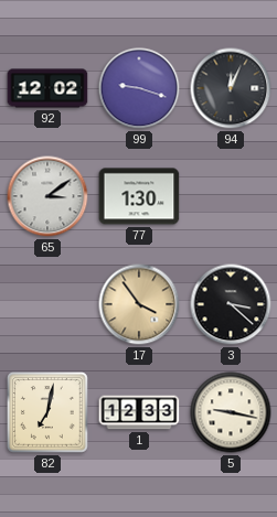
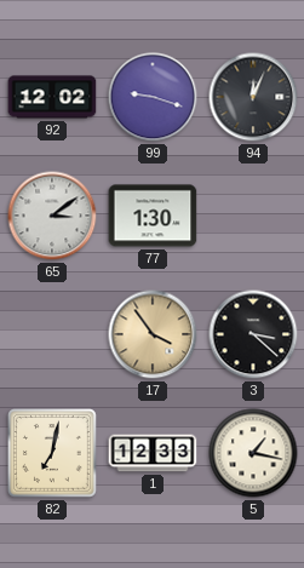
5: 9:17 -> 1:17 (253, 453)
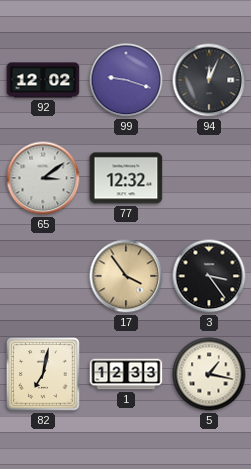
77: 1:30 -> 12:32 (126, 178)
3: 3:22 -> 3:24 (209, 276)
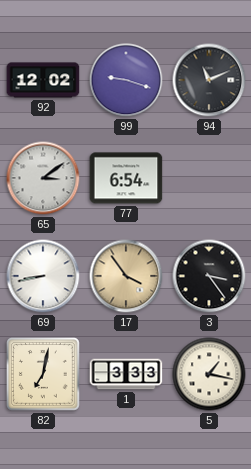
94: 12:04 -> 11:11 (209, 80)
77: 12:32 -> 6:54 (126, 178)
69: none -> 8:43 (43, 276)
1: 12:33 -> 3:33 (126, 374)
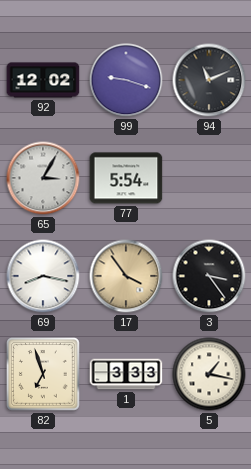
65: 3:09 -> 3:05 (43, 178)
77: 6:54 -> 5:54 (126, 178)
69: 8:43 -> 8:17 (43, 276)
82: 7:02 -> 6:57 (44, 375)
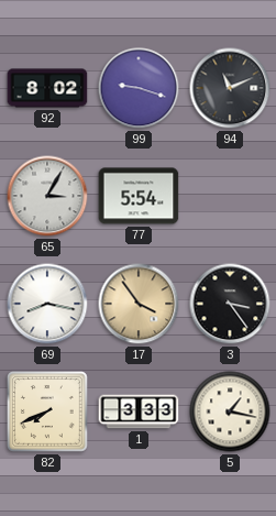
92: 12:02 -> 8:02 (47, 88)
82: 6:57 -> 7:41 (48, 413)
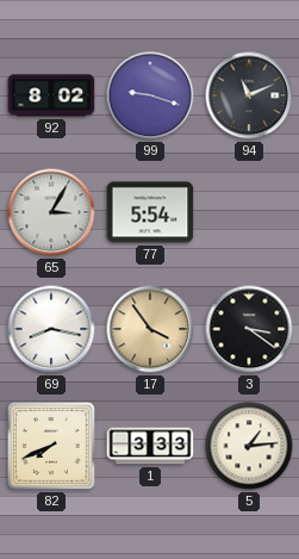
3: 3:24 -> 3:21 (249, 329)
5: 1:17 -> 1:14 (249, 446)
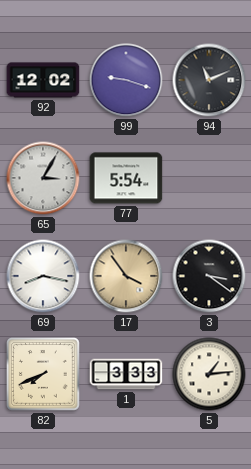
92: 8:02 -> 12:02 (43, 80)
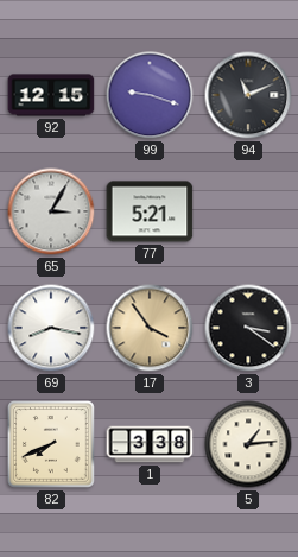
92: 12:02 -> 12:15 (51, 95)
77: 5:54 -> 5:21 (150, 211)
1: 3:33 -> 3:38 (150, 444)
